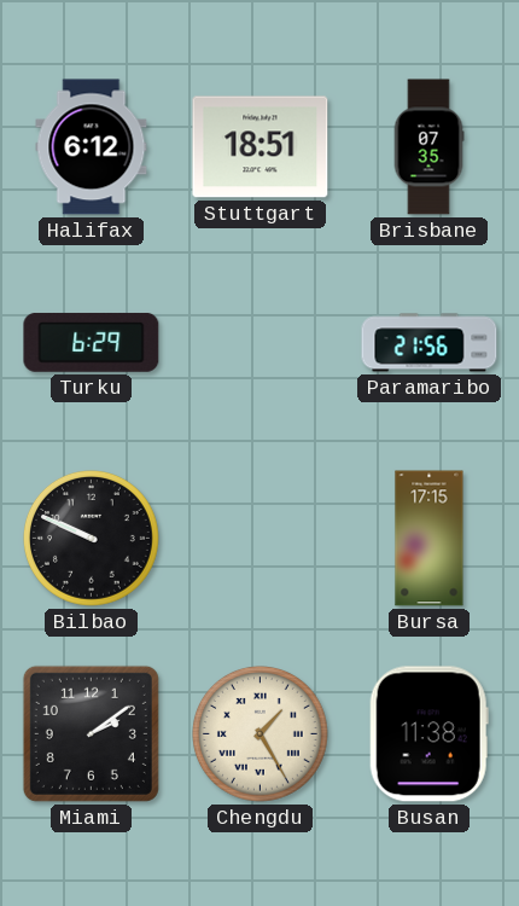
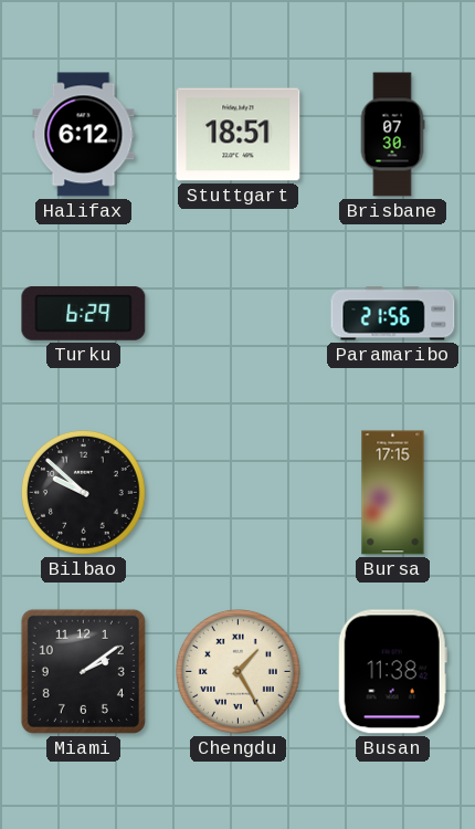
Brisbane: 07:35 -> 07:30 (392, 135)
Bilbao: 9:49 -> 9:52 (84, 493)
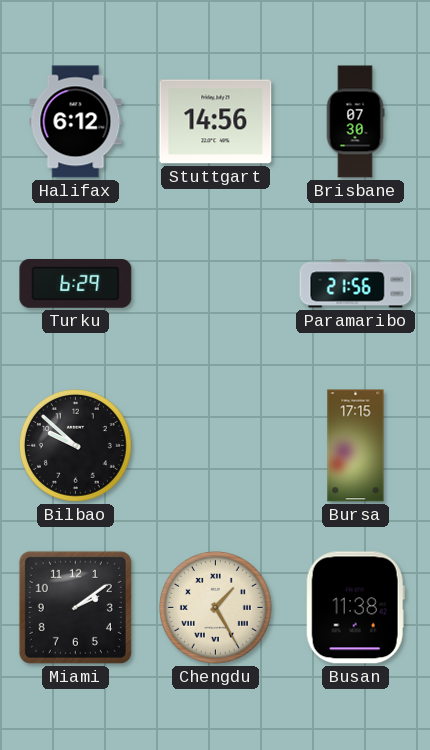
Stuttgart: 18:51 -> 14:56 (216, 122)
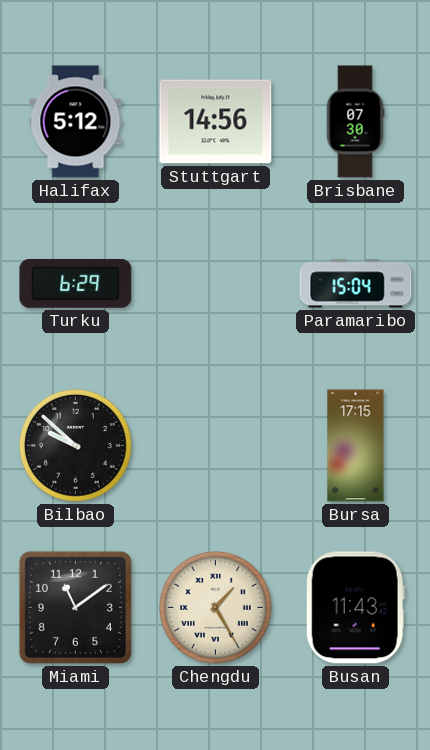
Halifax: 6:12 -> 5:12 (76, 122)
Paramaribo: 21:56 -> 15:04 (356, 284)
Miami: 2:09 -> 11:09 (75, 607)
Busan: 11:38 -> 11:43 (355, 608)
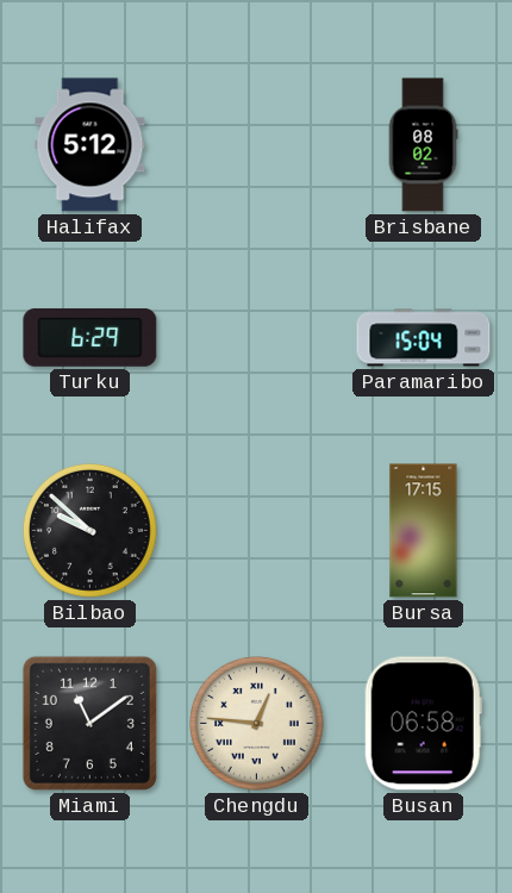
Stuttgart: 14:56 -> none (216, 122)
Brisbane: 07:30 -> 08:02 (423, 145)
Chengdu: 1:25 -> 12:46 (257, 724)
Busan: 11:43 -> 06:58 (423, 724)
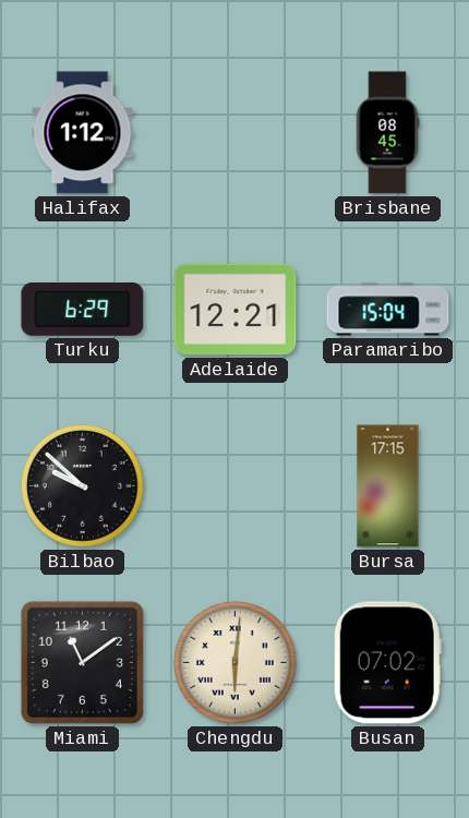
Halifax: 5:12 -> 1:12 (83, 133)
Brisbane: 08:02 -> 08:45 (387, 133)
Adelaide: none -> 12:21 (236, 310)
Chengdu: 12:46 -> 6:01 (236, 663)
Busan: 06:58 -> 07:02 (387, 663)
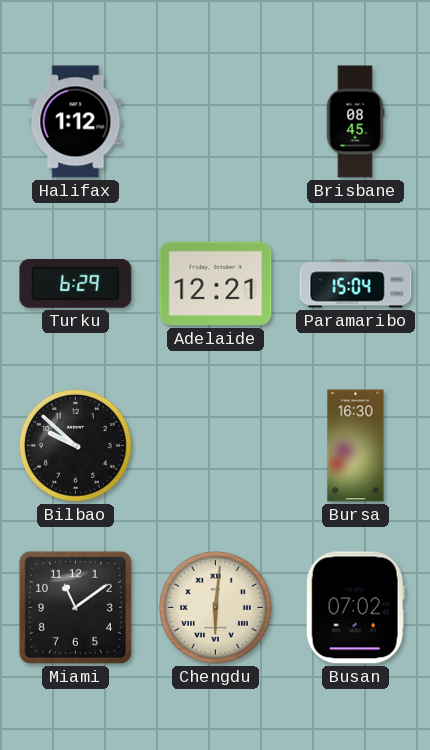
Bursa: 17:15 -> 16:30 (356, 446)
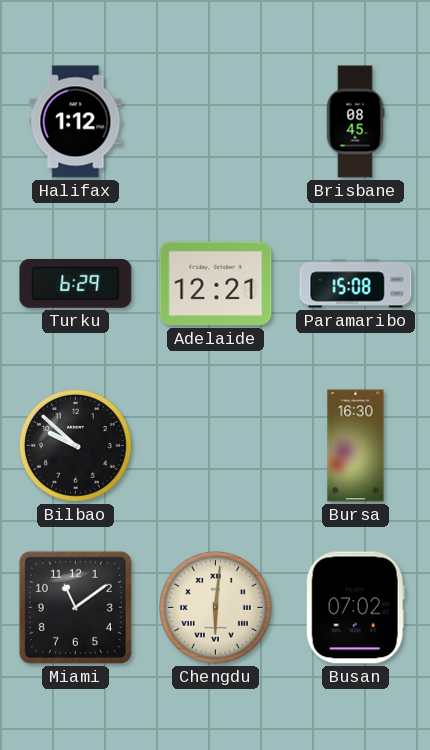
Paramaribo: 15:04 -> 15:08 (356, 284)
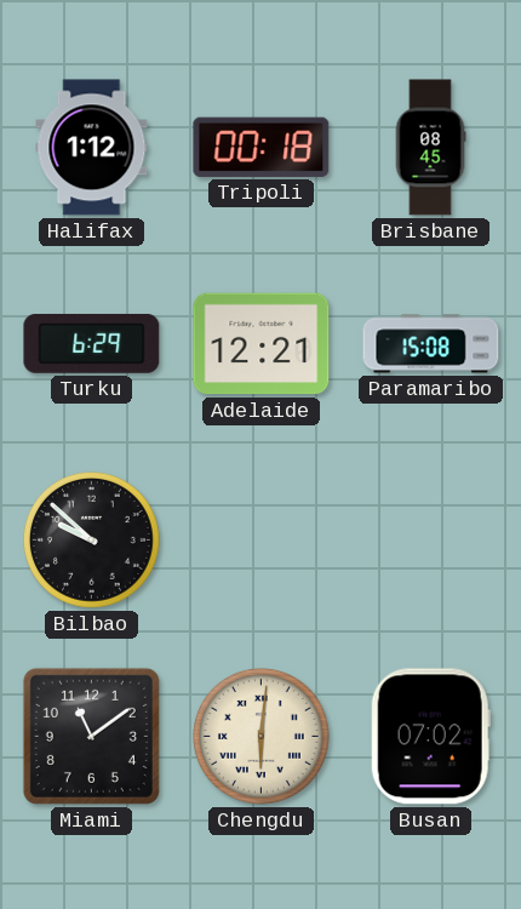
Tripoli: none -> 00:18 (262, 147)
Bursa: 16:30 -> none (356, 446)
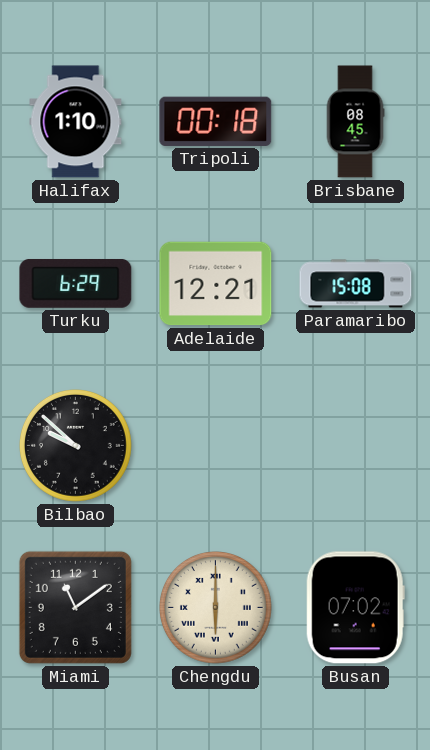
Halifax: 1:12 -> 1:10 (76, 122)
Chengdu: 6:01 -> 6:00 (216, 608)
